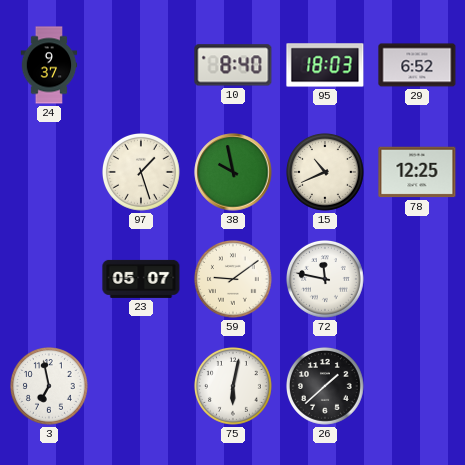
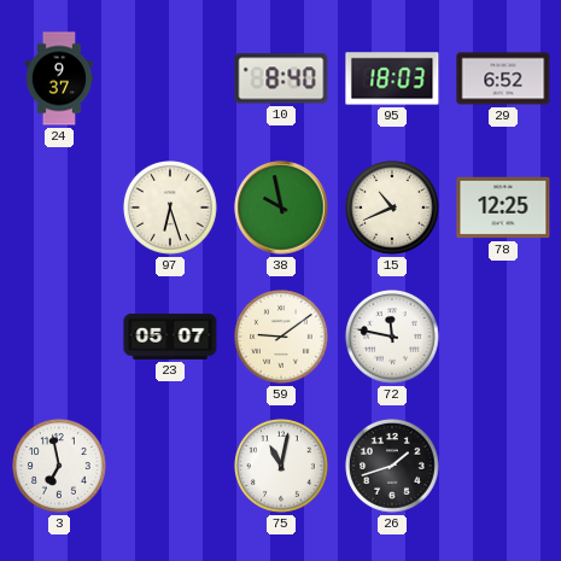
97: 1:27 -> 6:27 (171, 209)
75: 6:02 -> 11:02 (282, 467)
26: 1:38 -> 1:42 (393, 467)
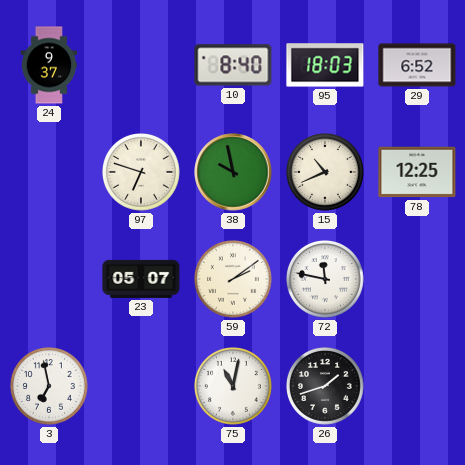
97: 6:27 -> 6:48 (142, 173)
59: 9:09 -> 2:09 (234, 280)
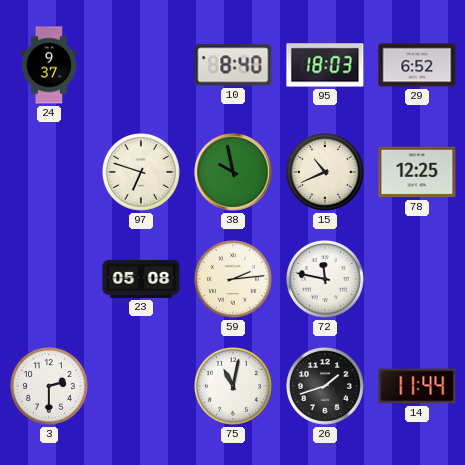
23: 05:07 -> 05:08 (141, 279)
59: 2:09 -> 2:14 (234, 280)
3: 6:58 -> 2:30 (50, 387)
14: none -> 11:44 (417, 386)
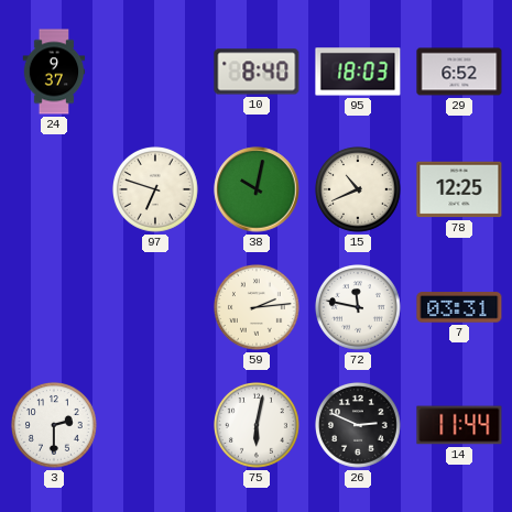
38: 9:58 -> 10:02 (257, 189)
23: 05:08 -> none (141, 279)
7: none -> 03:31 (459, 307)
75: 11:02 -> 6:02 (258, 426)
26: 1:42 -> 2:49 (359, 426)
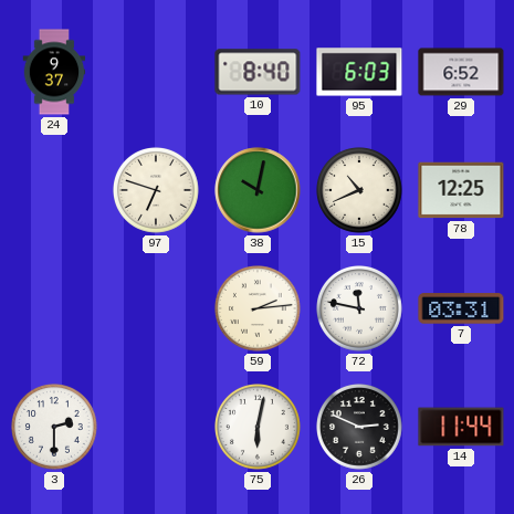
95: 18:03 -> 6:03 (359, 72)
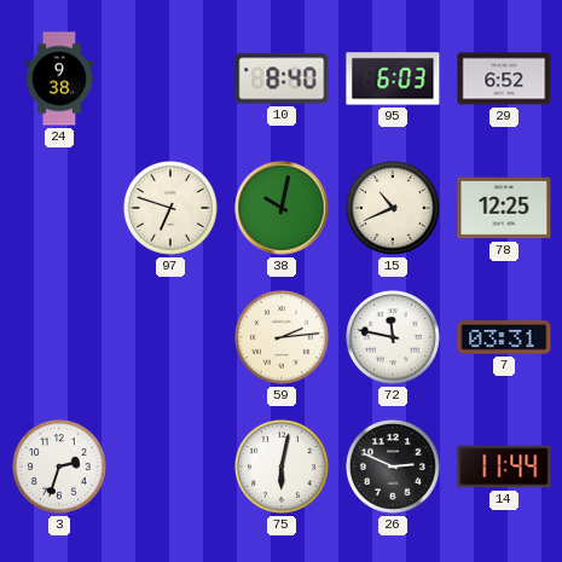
24: 9:37 -> 9:38 (59, 79)
3: 2:30 -> 2:33 (60, 468)
